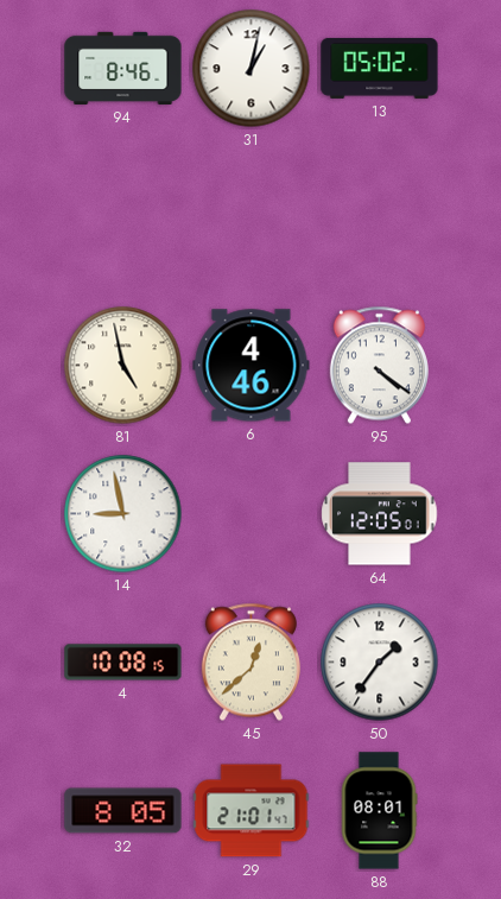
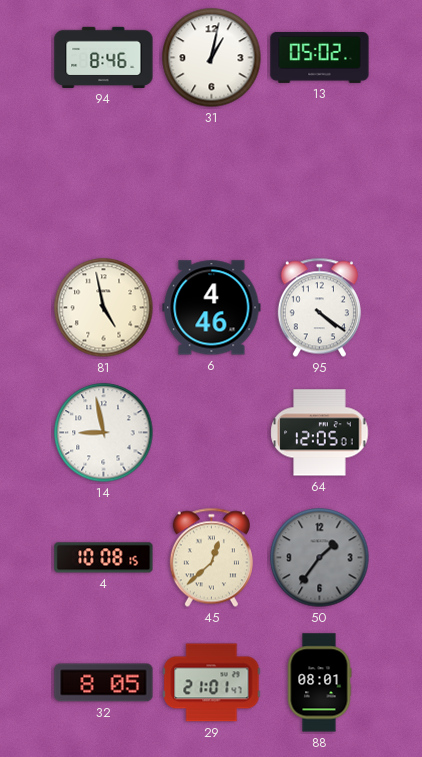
50 dial: white -> grey (320, 558)
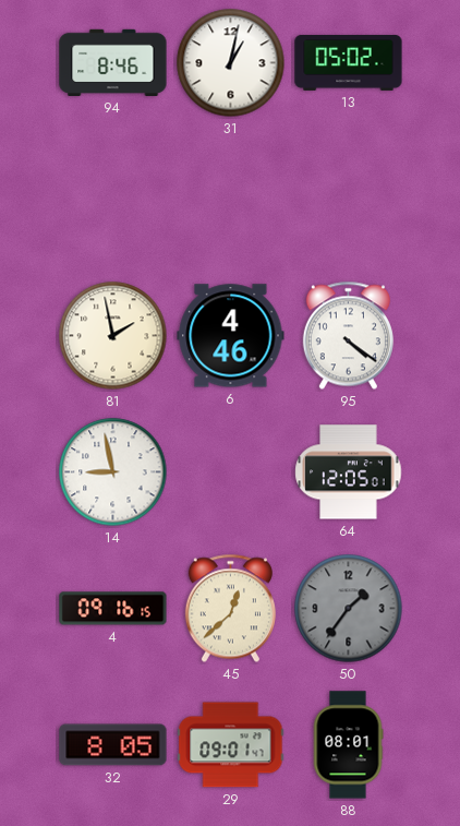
81: 4:58 -> 1:58 (113, 336)
4: 10:08 -> 09:16 (113, 609)
29: 21:01 -> 09:01 (231, 745)
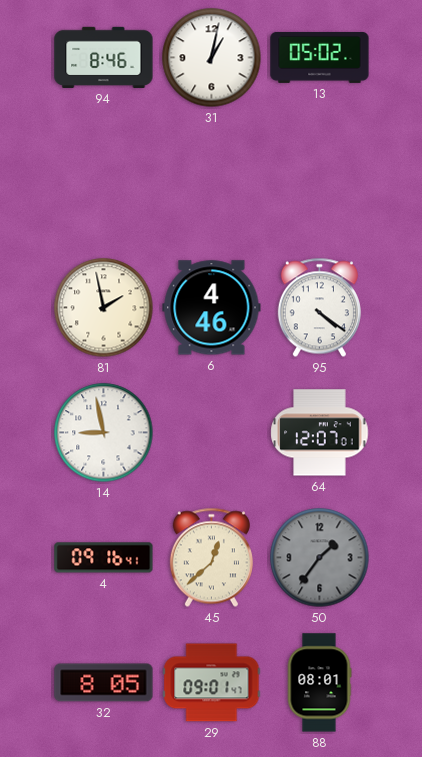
64: 12:05 -> 12:07 (320, 433)
4: 09:16:15 -> 09:16:41 (104, 558)
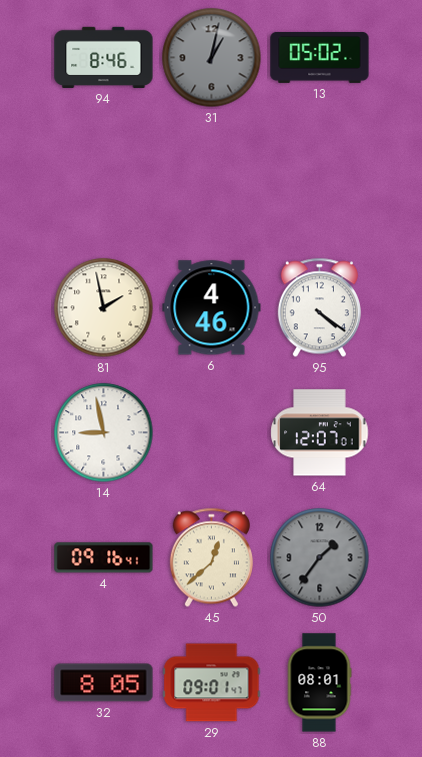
31 dial: white -> grey (212, 58)
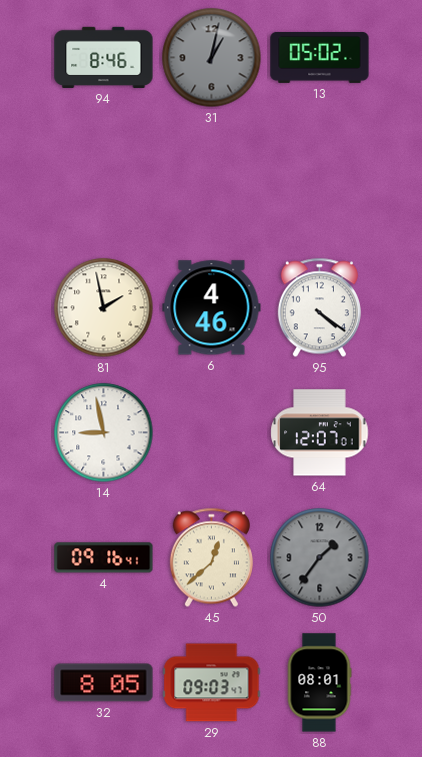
29: 09:01 -> 09:03 (212, 683)
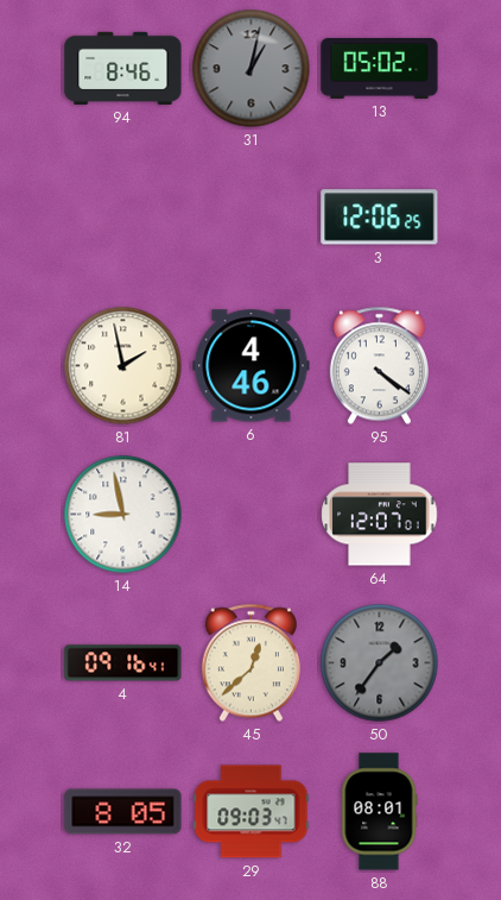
3: none -> 12:06 (380, 218)
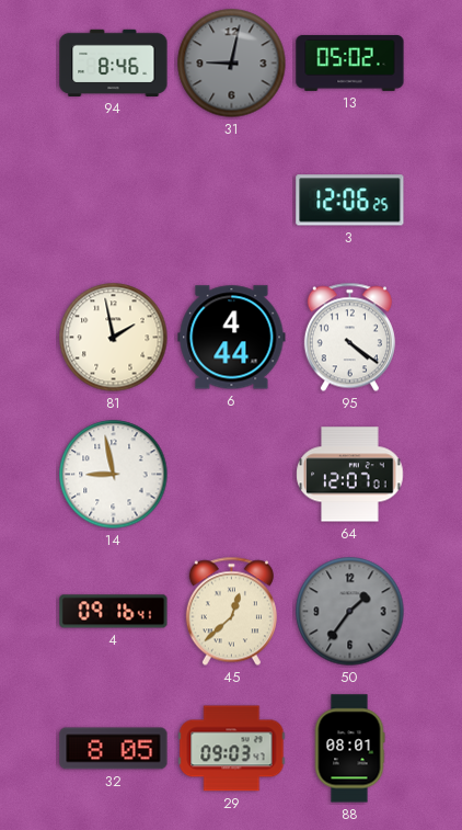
31: 1:02 -> 9:02 (232, 64)
6: 4:46 -> 4:44 (232, 338)
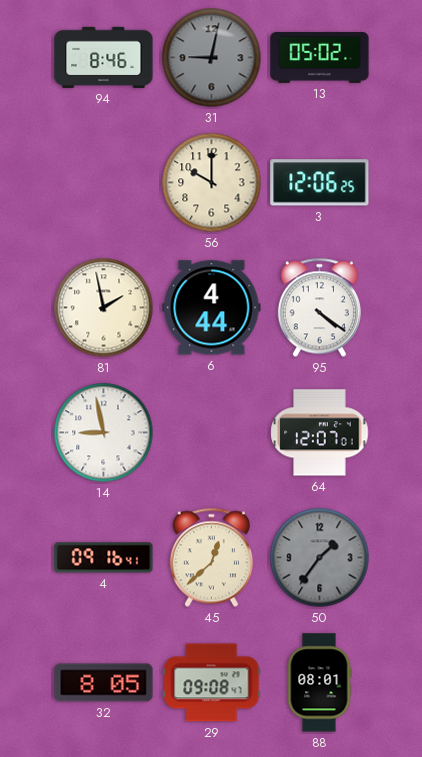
56: none -> 10:00 (212, 183)
29: 09:03 -> 09:08 (212, 683)
